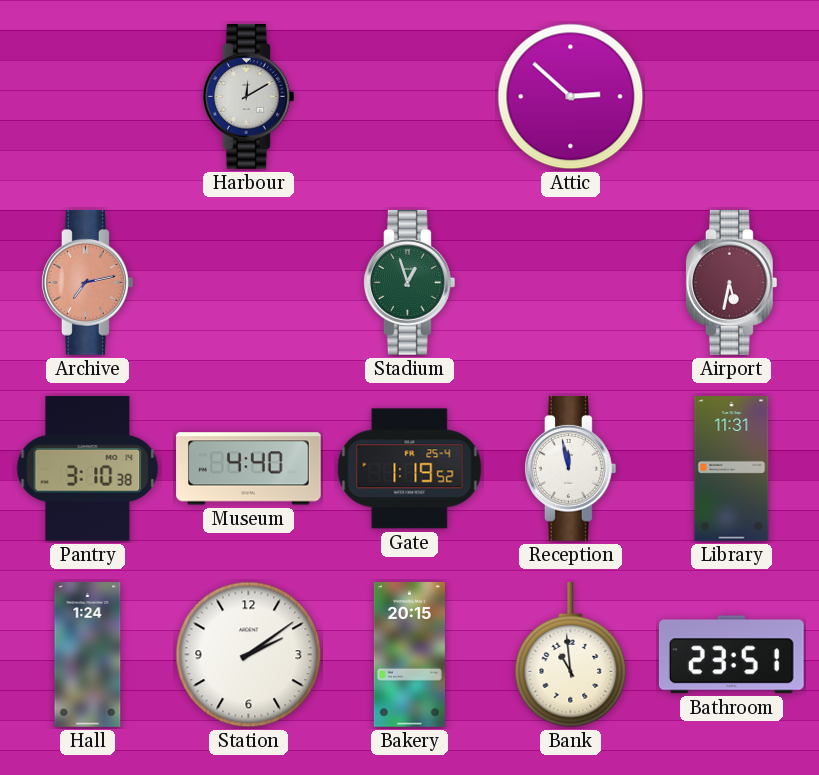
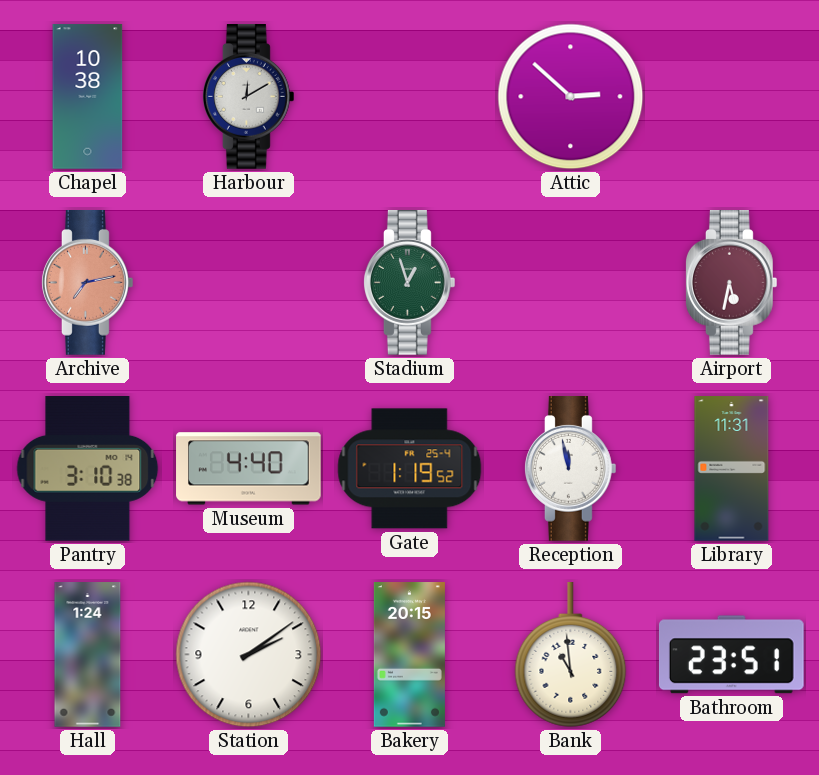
Chapel: none -> 10:38 (88, 97)
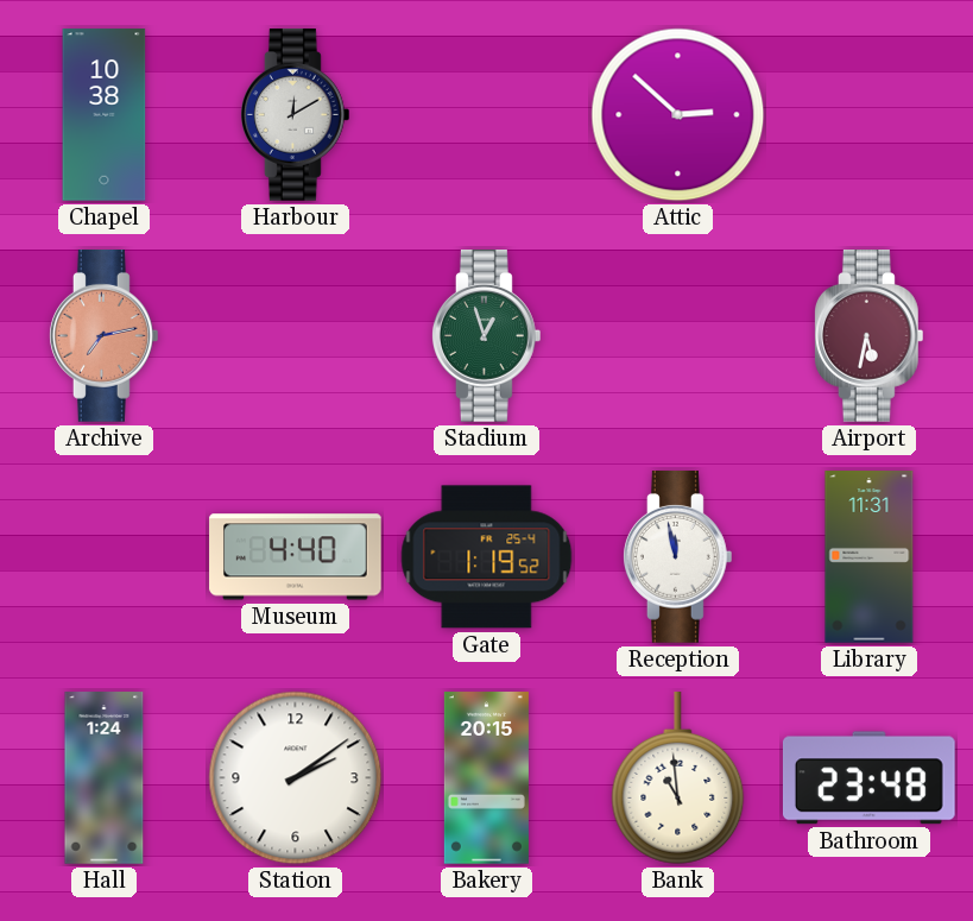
Pantry: 3:10 -> none (88, 469)
Bathroom: 23:51 -> 23:48 (868, 778)
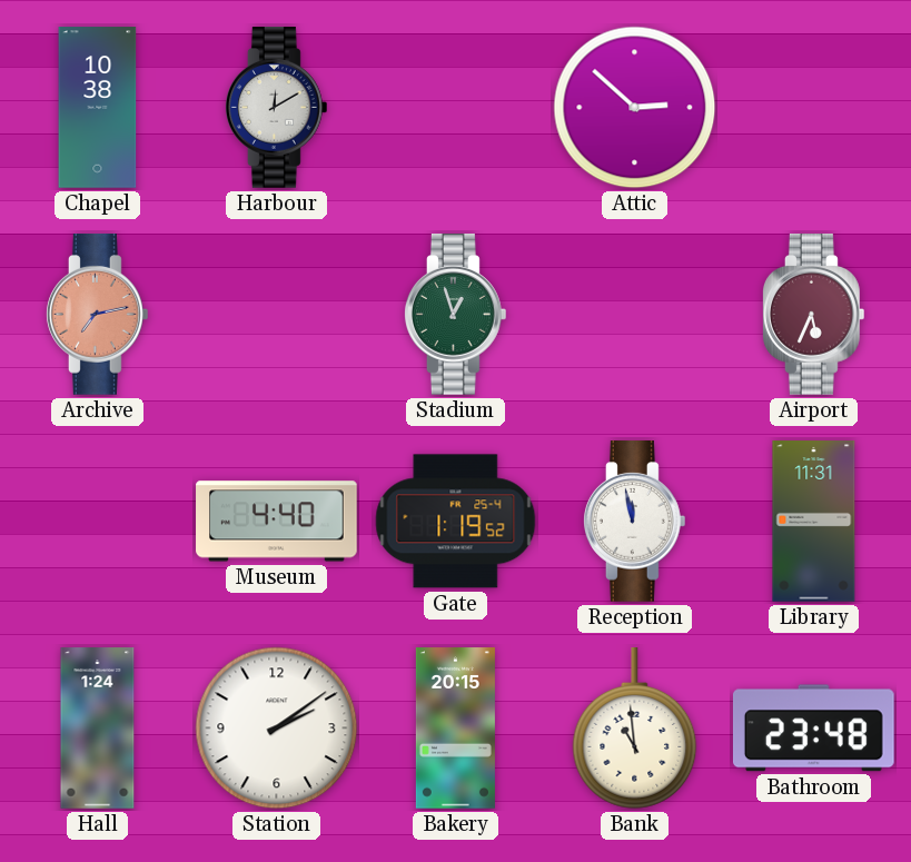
Airport: 5:32 -> 5:34 (813, 315)
